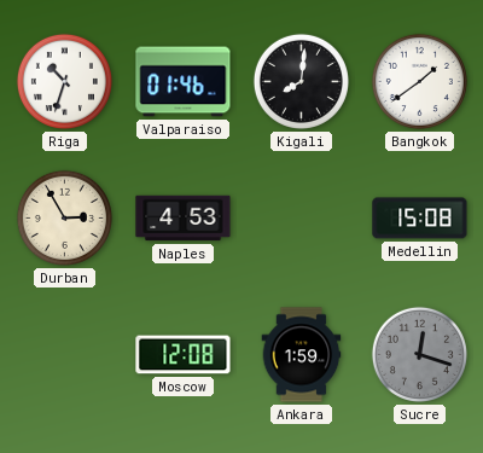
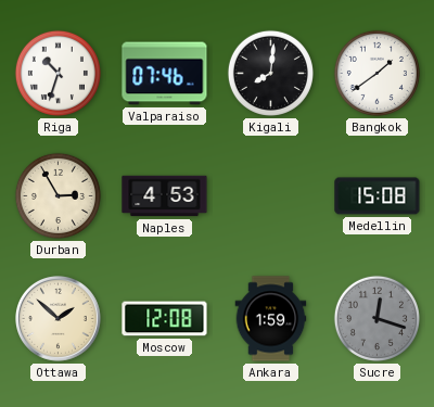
Valparaiso: 01:46 -> 07:46 (165, 74)
Ottawa: none -> 1:52 (59, 319)
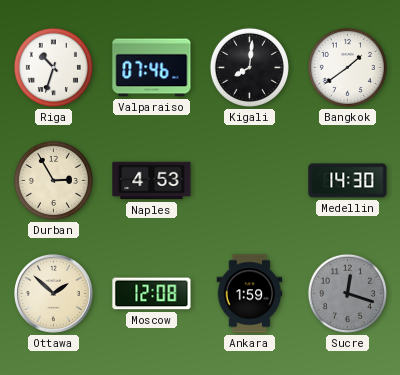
Medellin: 15:08 -> 14:30 (348, 181)
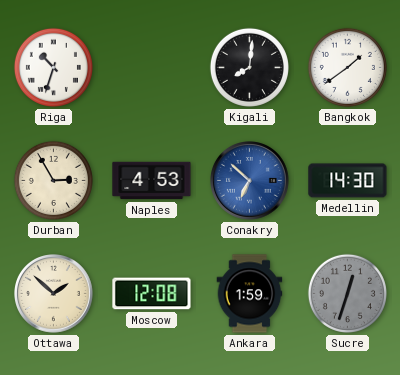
Valparaiso: 07:46 -> none (152, 68)
Conakry: none -> 6:52 (250, 181)
Sucre: 12:18 -> 12:33 (347, 293)
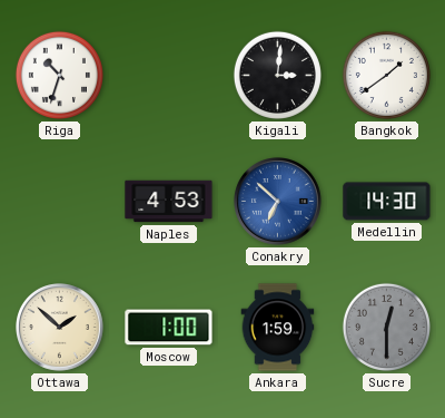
Kigali: 8:01 -> 3:01 (277, 75)
Durban: 2:55 -> none (53, 180)
Moscow: 12:08 -> 1:00 (169, 328)
Sucre: 12:33 -> 12:30 (386, 327)
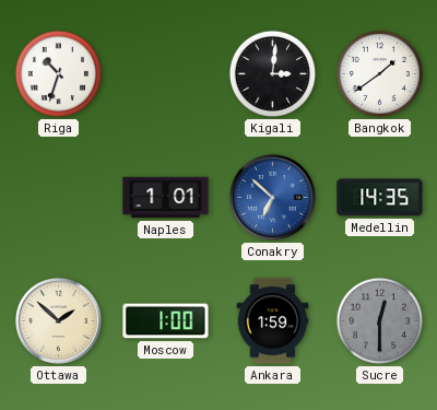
Naples: 4:53 -> 1:01 (166, 198)
Medellin: 14:30 -> 14:35 (380, 198)
